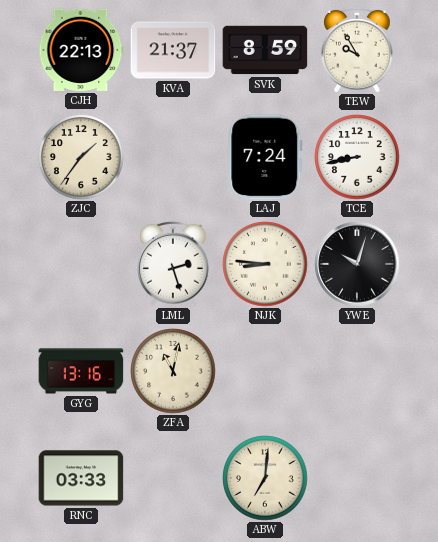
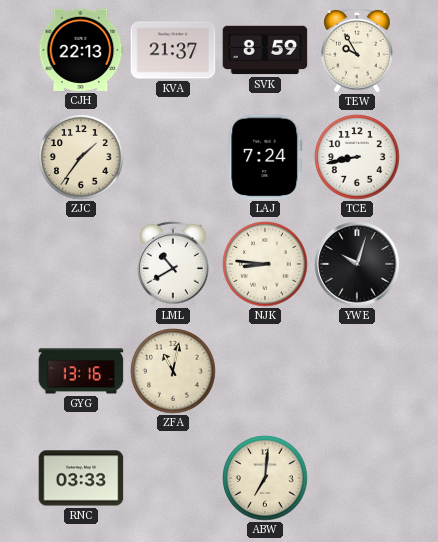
LML: 2:27 -> 10:40 (173, 264)
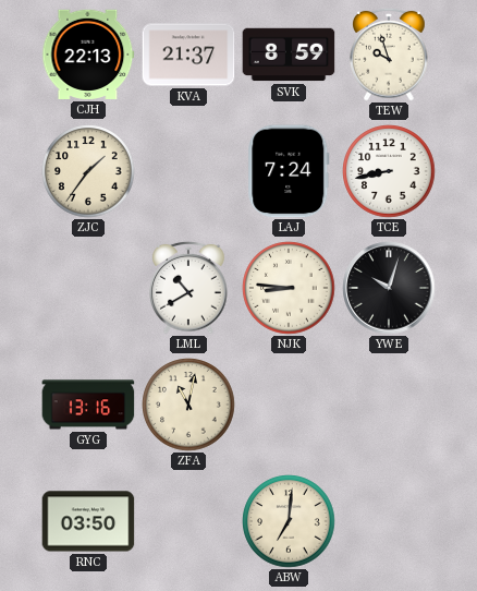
TEW: 9:55 -> 9:57 (389, 55)
RNC: 03:33 -> 03:50 (88, 521)
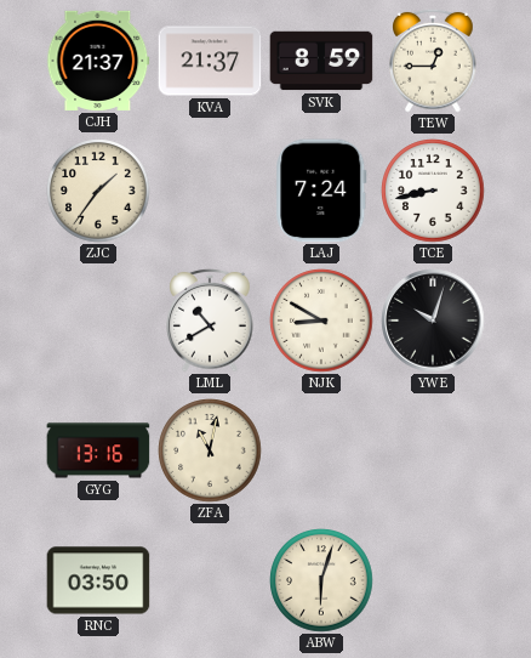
CJH: 22:13 -> 21:37 (98, 61)
TEW: 9:57 -> 12:45 (433, 61)
NJK: 8:46 -> 8:50 (321, 321)
ABW: 7:01 -> 6:03 (321, 580)
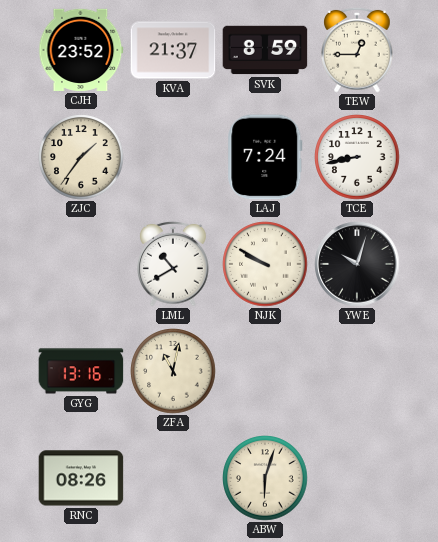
CJH: 21:37 -> 23:52 (81, 50)
NJK: 8:50 -> 9:50 (265, 264)
RNC: 03:50 -> 08:26 (81, 478)
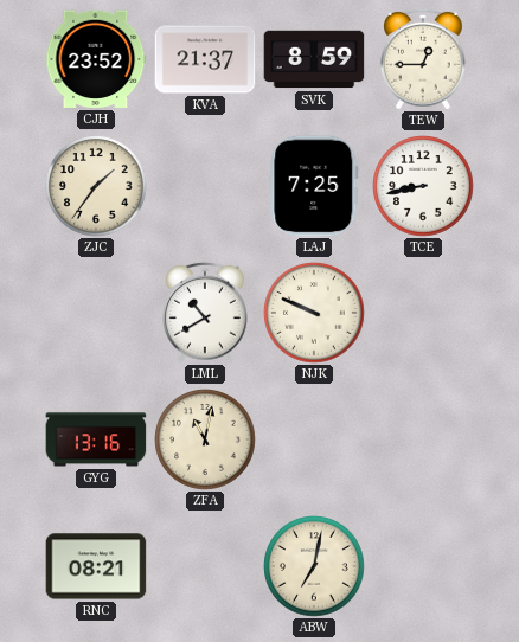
LAJ: 7:24 -> 7:25 (314, 186)
NJK: 9:50 -> 9:49 (314, 313)
YWE: 10:03 -> none (357, 264)
RNC: 08:26 -> 08:21 (96, 566)
ABW: 6:03 -> 7:02 (314, 566)
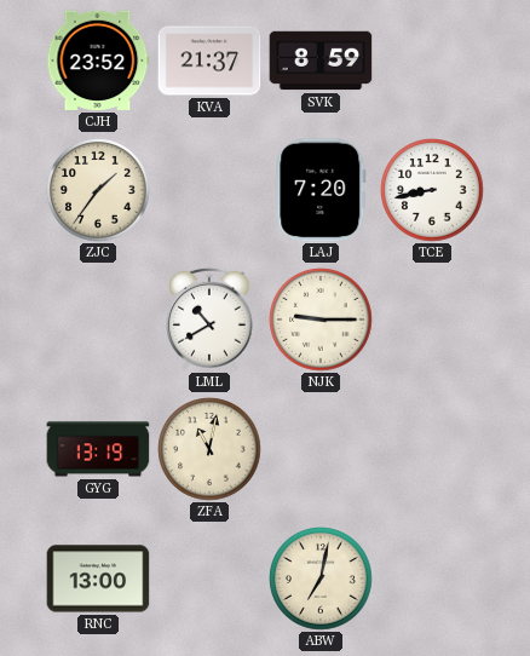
TEW: 12:45 -> none (423, 59)
LAJ: 7:25 -> 7:20 (321, 190)
NJK: 9:49 -> 9:15 (321, 320)
GYG: 13:16 -> 13:19 (98, 449)
RNC: 08:21 -> 13:00 (98, 579)
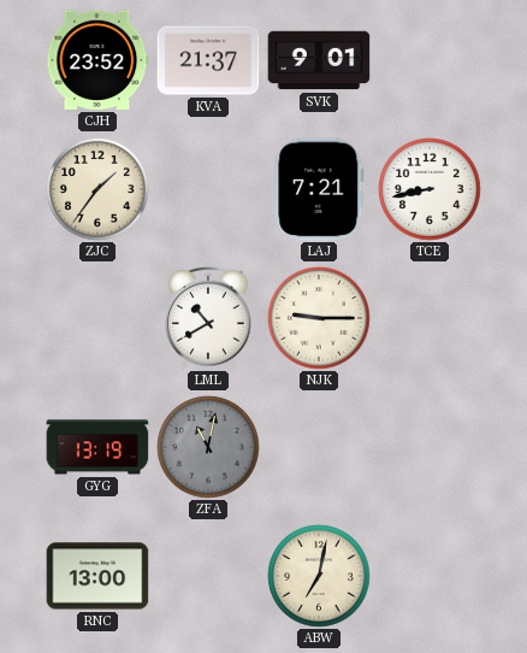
SVK: 8:59 -> 9:01 (319, 60)
LAJ: 7:20 -> 7:21 (319, 189)
ZFA dial: cream -> grey (208, 447)
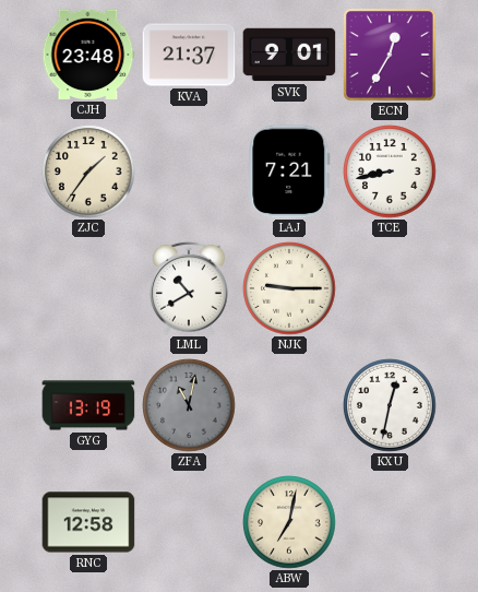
CJH: 23:52 -> 23:48 (88, 55)
ECN: none -> 12:35 (390, 55)
KXU: none -> 12:32 (390, 405)
RNC: 13:00 -> 12:58 (88, 522)
